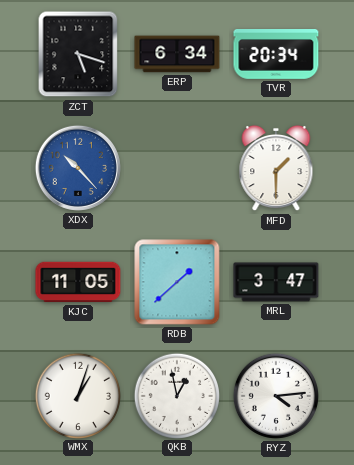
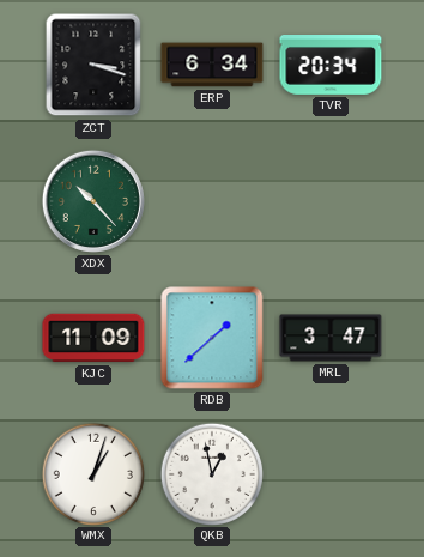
ZCT: 5:18 -> 3:18 (93, 65)
XDX dial: blue -> green (93, 201)
MFD: 1:30 -> none (276, 168)
KJC: 11:05 -> 11:09 (93, 338)
RYZ: 4:14 -> none (276, 396)
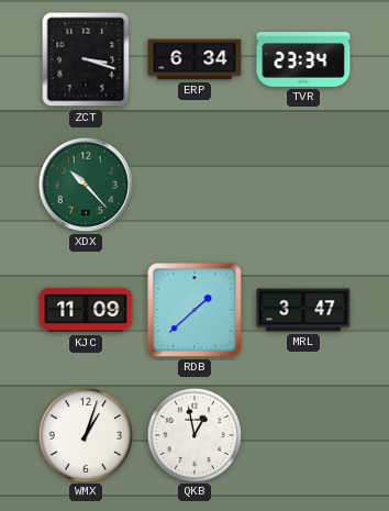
TVR: 20:34 -> 23:34 (303, 60)
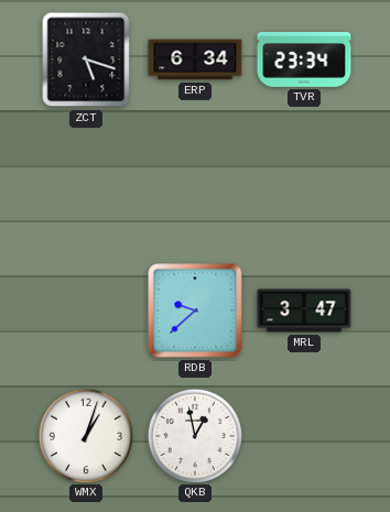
ZCT: 3:18 -> 5:18 (86, 59)
XDX: 10:23 -> none (86, 185)
KJC: 11:09 -> none (86, 310)
RDB: 1:38 -> 9:38 (195, 311)
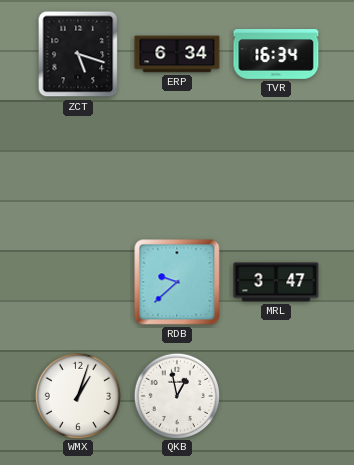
TVR: 23:34 -> 16:34 (276, 55)
